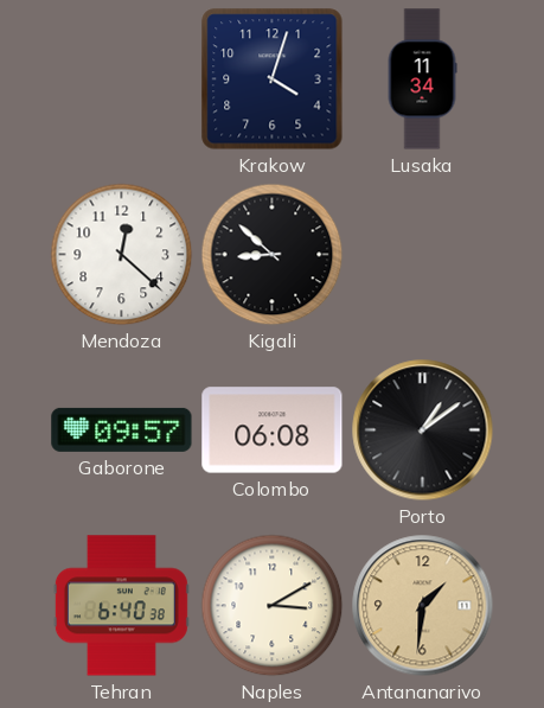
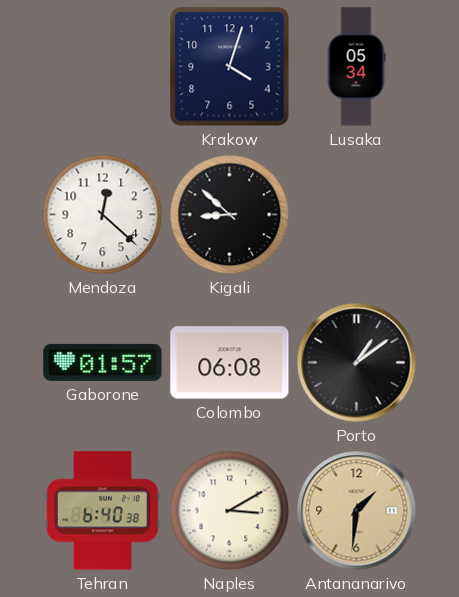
Lusaka: 11:34 -> 05:34 (356, 67)
Gaborone: 09:57 -> 01:57 (103, 362)
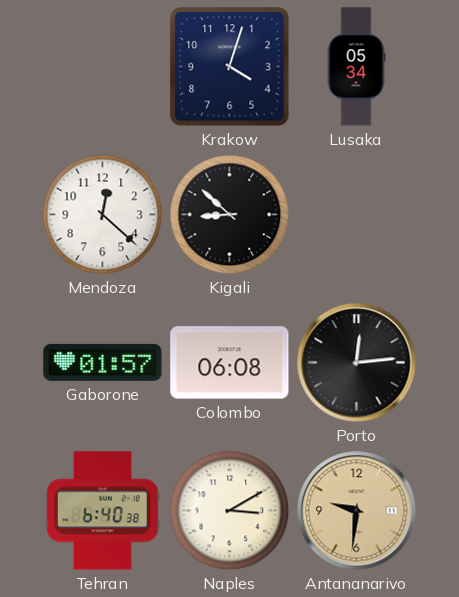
Porto: 1:09 -> 12:14 (357, 363)
Antananarivo: 1:31 -> 9:31 (357, 511)
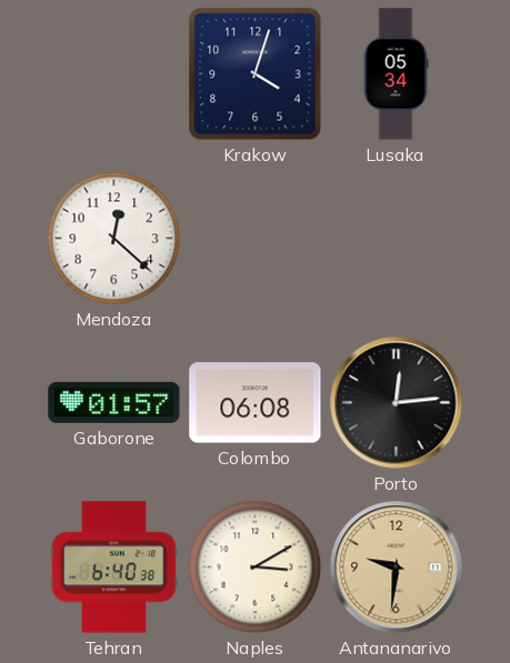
Kigali: 8:52 -> none (230, 215)
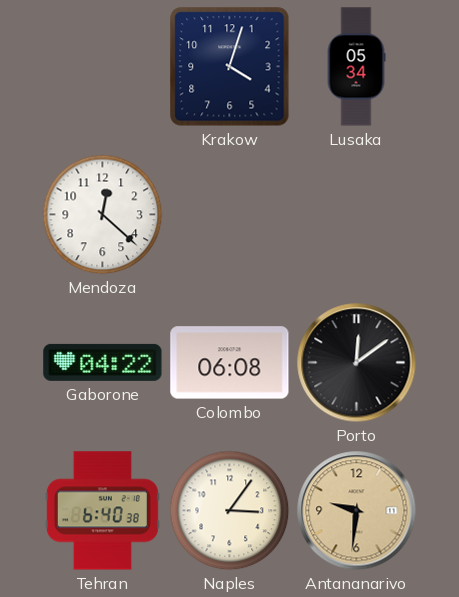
Gaborone: 01:57 -> 04:22 (103, 362)
Porto: 12:14 -> 12:09 (357, 363)
Naples: 3:10 -> 3:06 (230, 511)
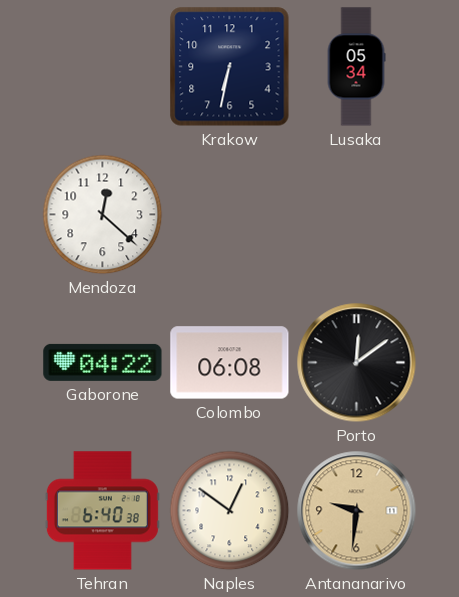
Krakow: 4:03 -> 6:32 (230, 67)
Naples: 3:06 -> 12:51 (230, 511)
